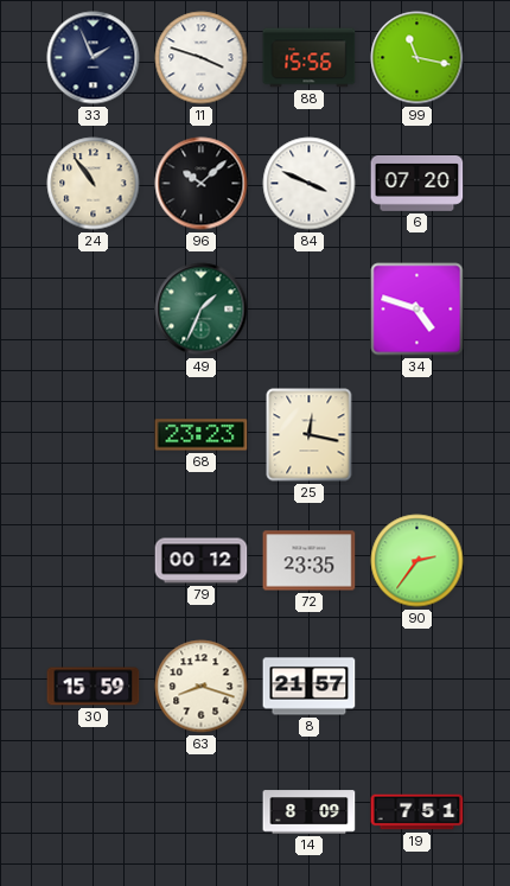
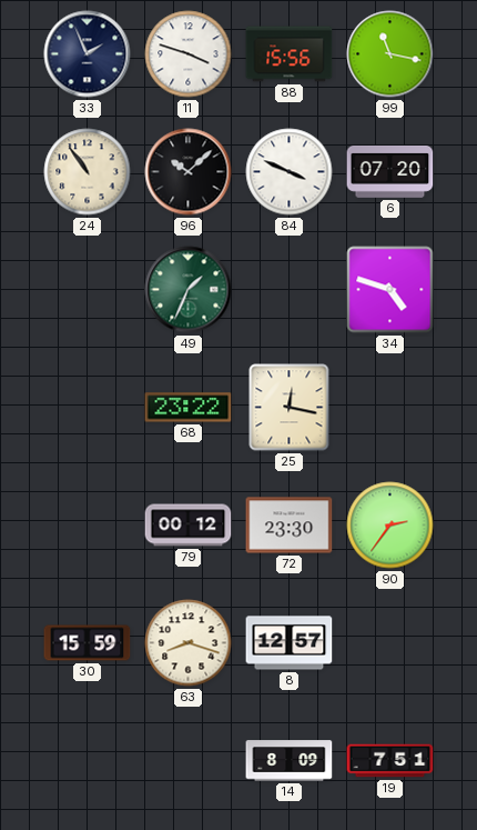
68: 23:23 -> 23:22 (189, 408)
72: 23:35 -> 23:30 (290, 526)
8: 21:57 -> 12:57 (290, 643)
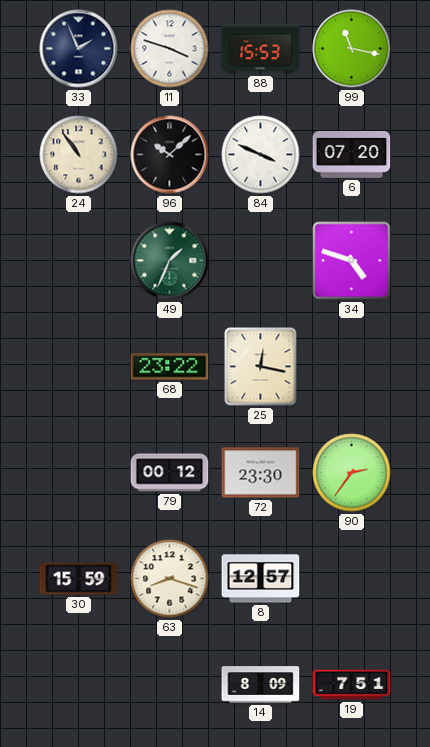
88: 15:56 -> 15:53 (261, 49)
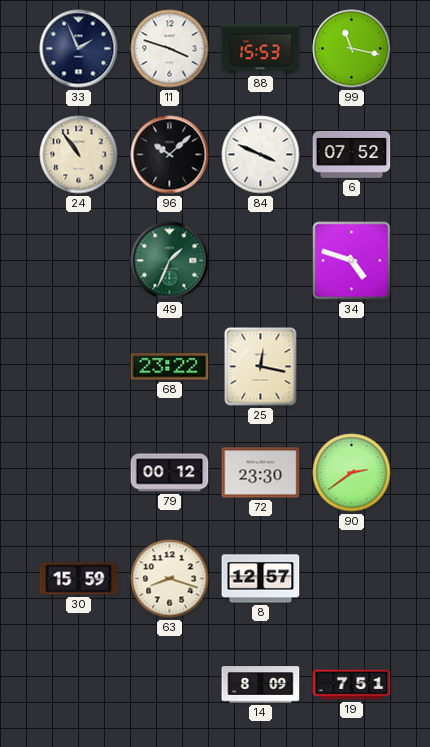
6: 07:20 -> 07:52 (352, 154)
90: 2:36 -> 2:39 (352, 473)
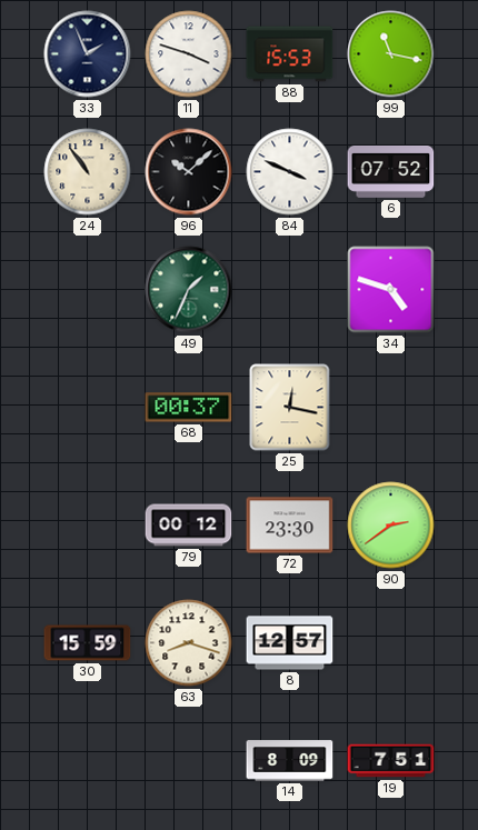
68: 23:22 -> 00:37 (189, 408)
